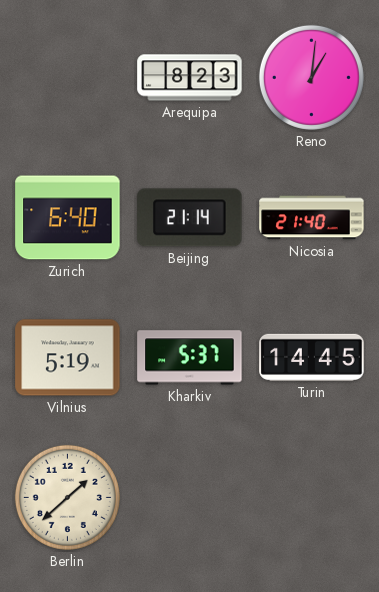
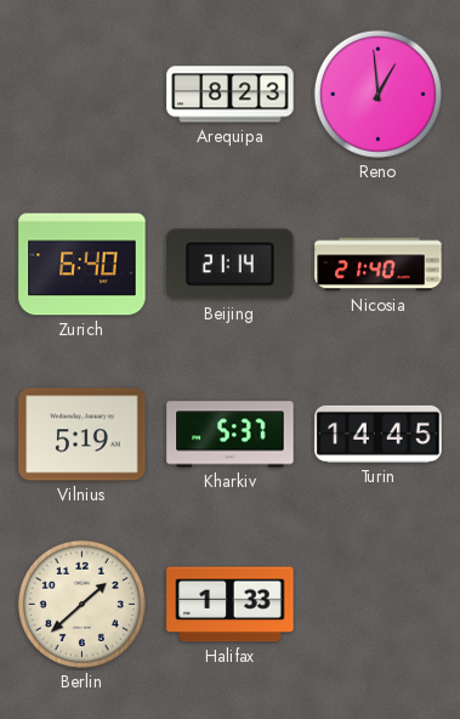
Reno: 1:01 -> 12:59 (377, 94)
Halifax: none -> 1:33 (231, 605)
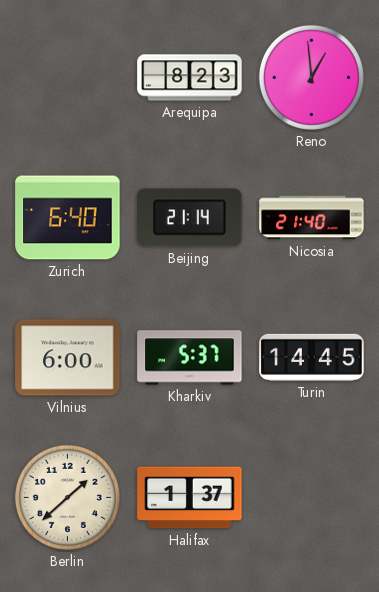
Vilnius: 5:19 -> 6:00 (68, 358)
Halifax: 1:33 -> 1:37 (190, 498)
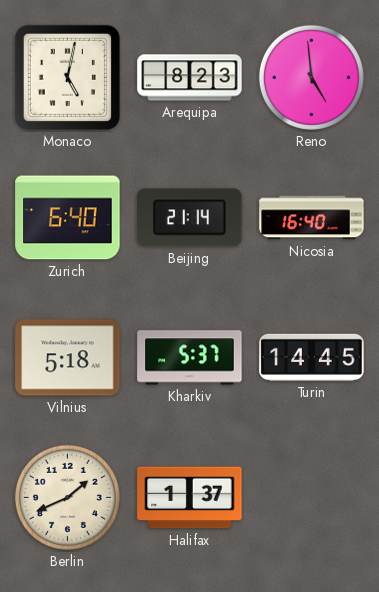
Monaco: none -> 5:02 (67, 77)
Reno: 12:59 -> 4:59 (311, 77)
Nicosia: 21:40 -> 16:40 (312, 218)
Vilnius: 6:00 -> 5:18 (68, 358)
Berlin: 1:38 -> 1:41 (67, 497)
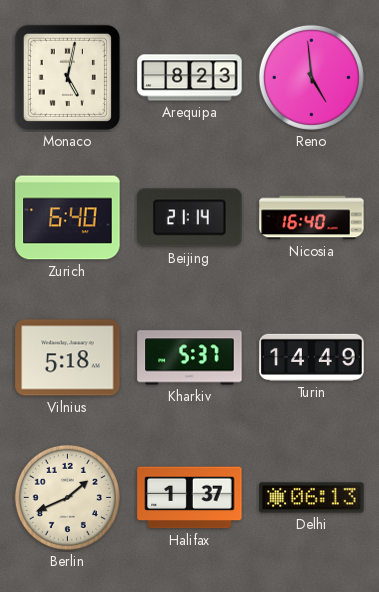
Turin: 14:45 -> 14:49 (312, 357)
Delhi: none -> 06:13 (312, 498)
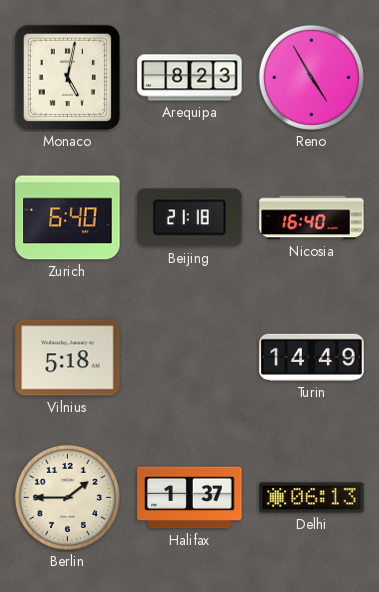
Reno: 4:59 -> 4:55 (311, 77)
Beijing: 21:14 -> 21:18 (190, 218)
Kharkiv: 5:37 -> none (190, 358)
Berlin: 1:41 -> 1:45 (67, 497)
